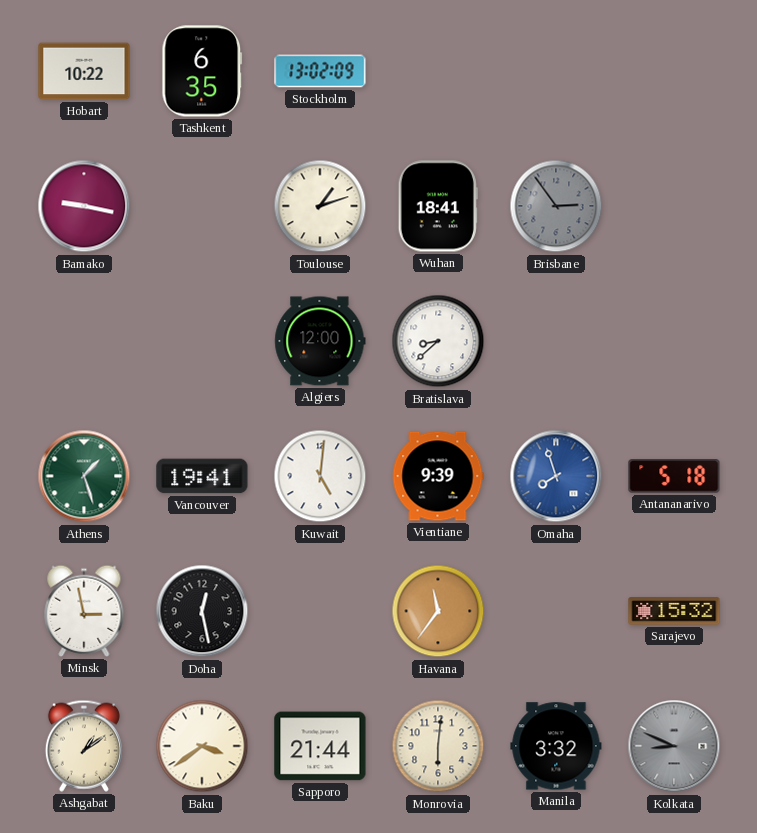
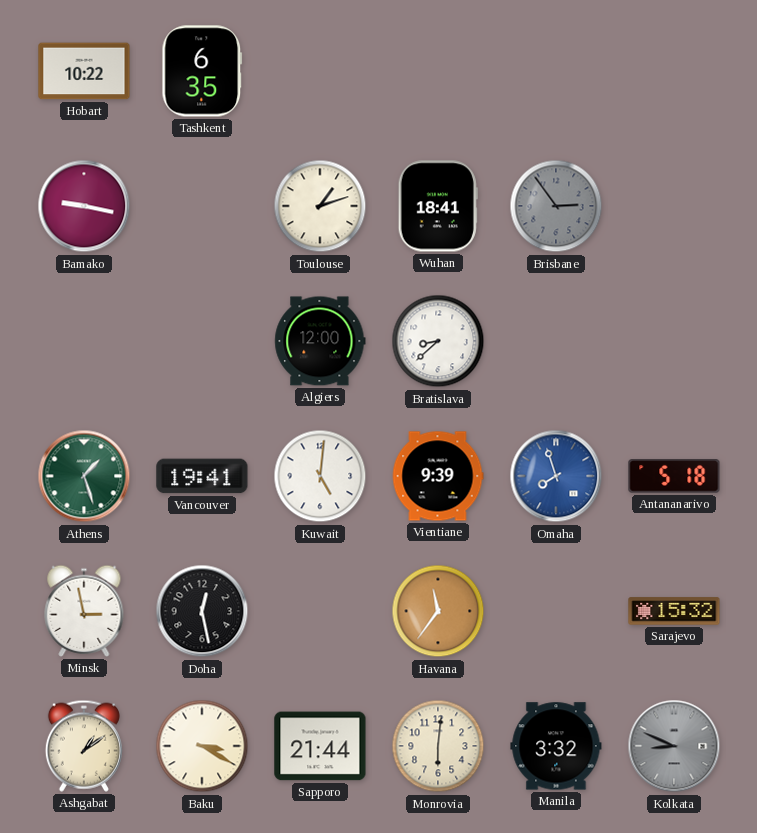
Stockholm: 13:02 -> none (320, 71)
Baku: 3:39 -> 3:20 (202, 746)
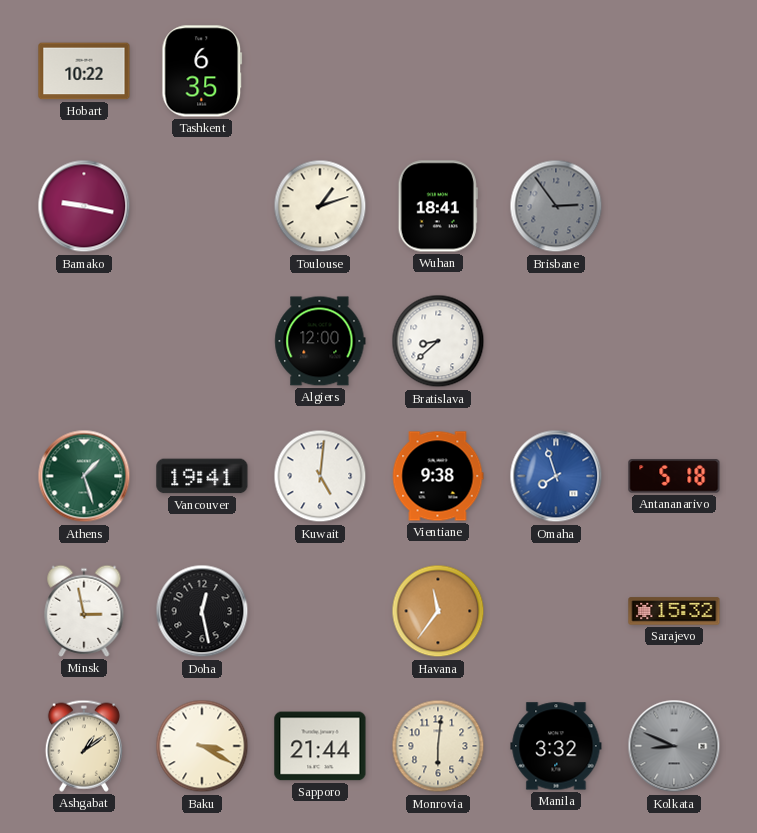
Vientiane: 9:39 -> 9:38 (438, 476)
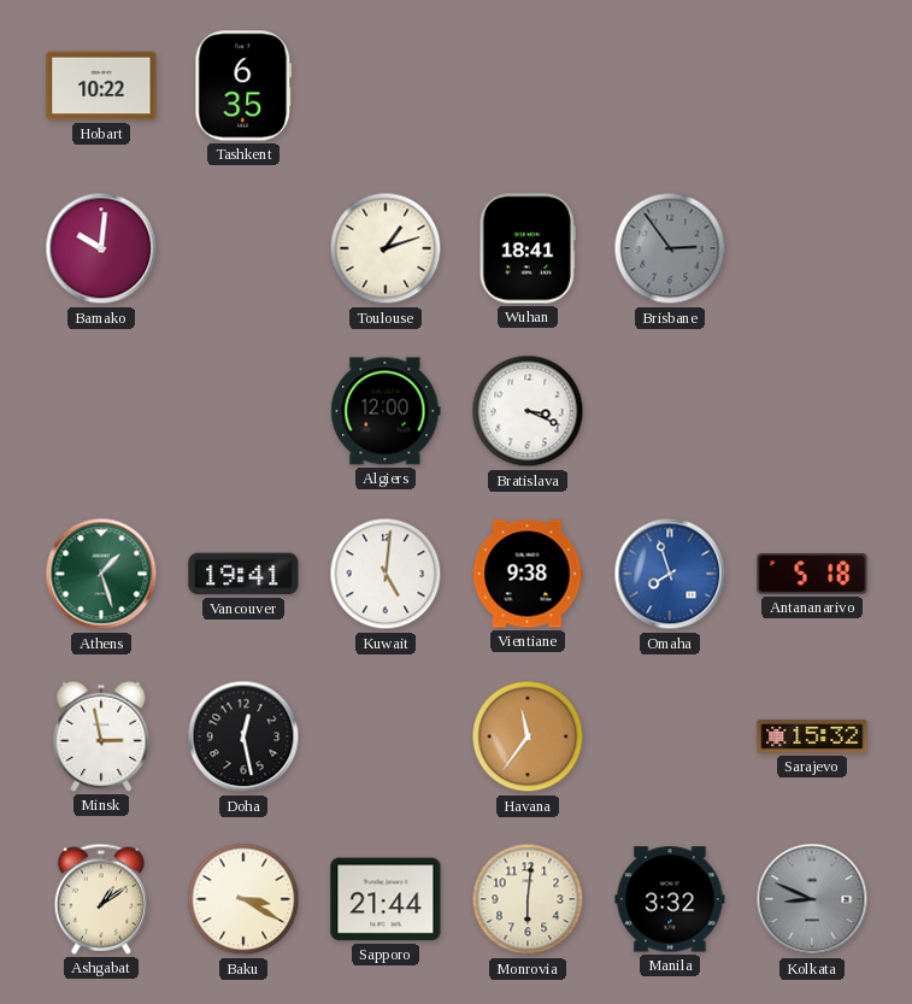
Bamako: 9:17 -> 10:01 (101, 248)
Bratislava: 8:38 -> 3:19 (528, 411)
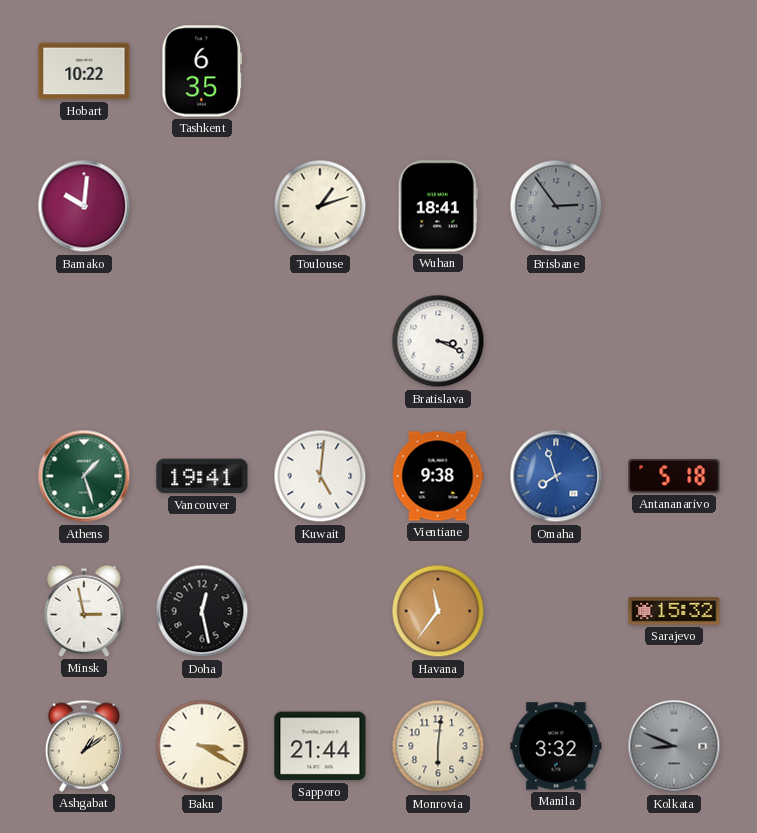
Algiers: 12:00 -> none (386, 411)
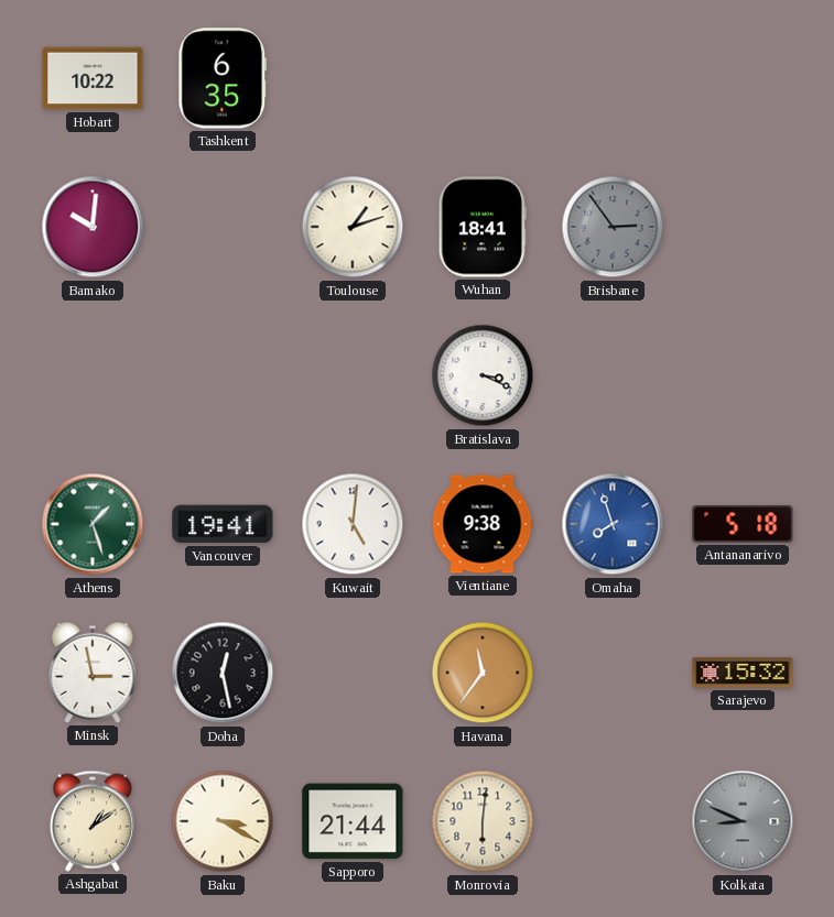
Manila: 3:32 -> none (556, 746)
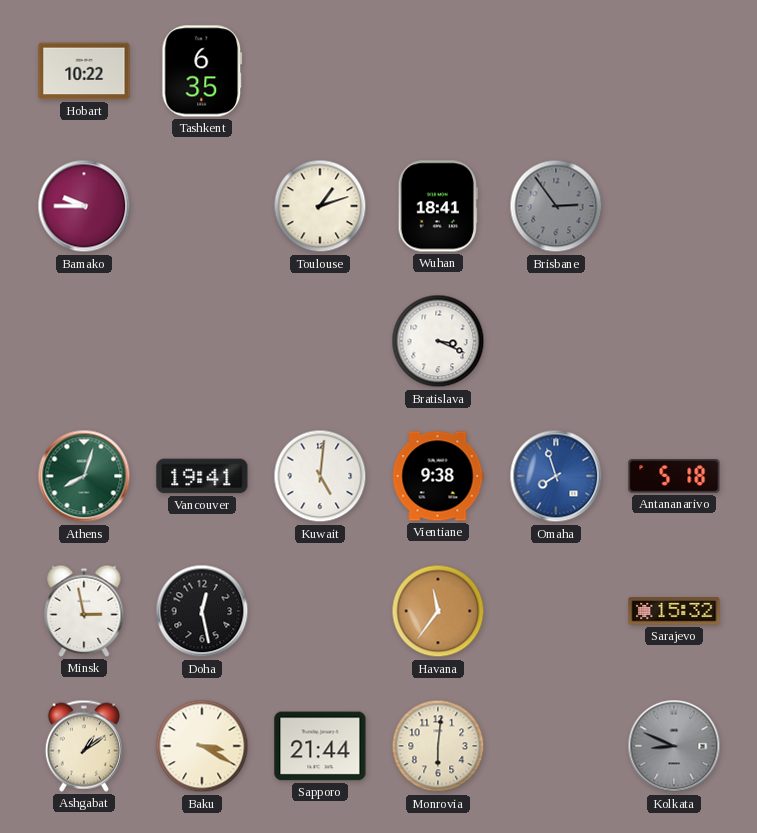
Bamako: 10:01 -> 9:45 (84, 206)
Athens: 1:27 -> 8:03 (84, 476)
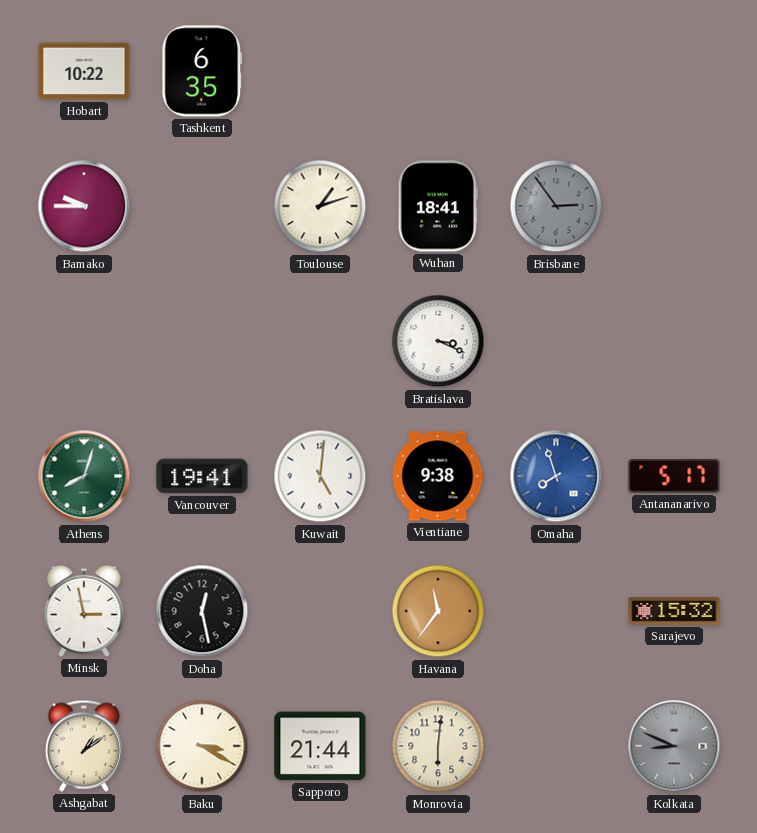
Antananarivo: 5:18 -> 5:17 (674, 476)
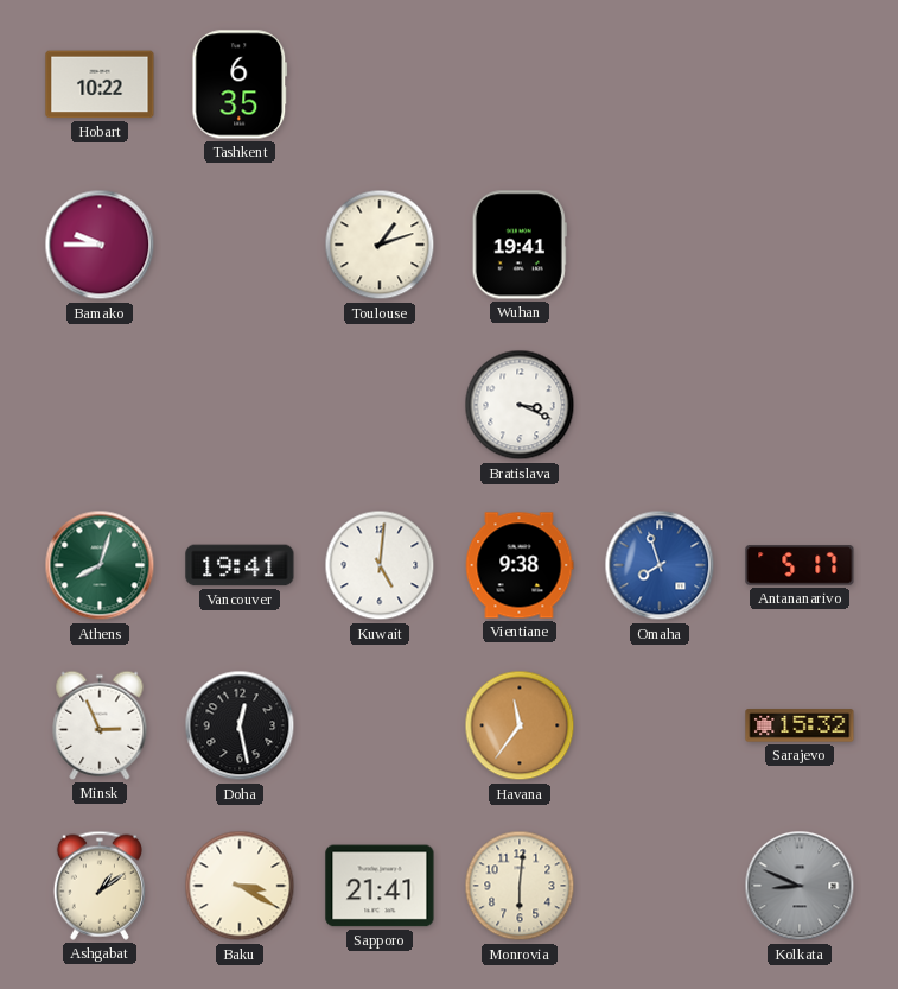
Wuhan: 18:41 -> 19:41 (520, 245)
Brisbane: 2:54 -> none (556, 206)
Minsk: 2:58 -> 2:56 (100, 725)
Sapporo: 21:44 -> 21:41 (380, 886)
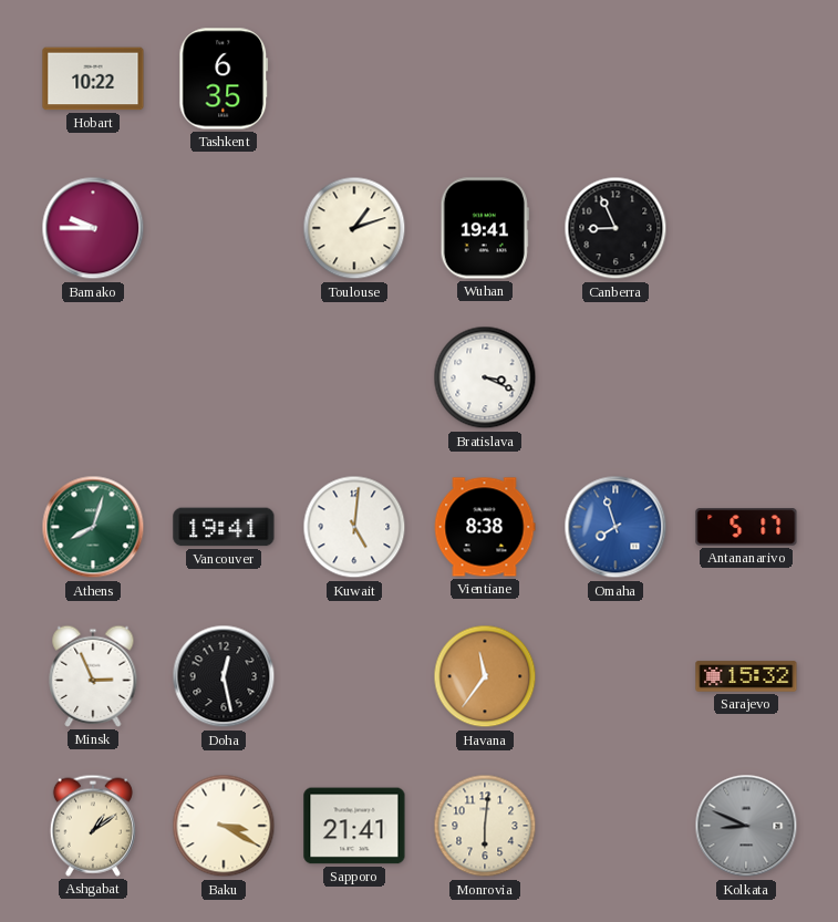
Canberra: none -> 8:56 (615, 228)
Vientiane: 9:38 -> 8:38 (485, 527)
